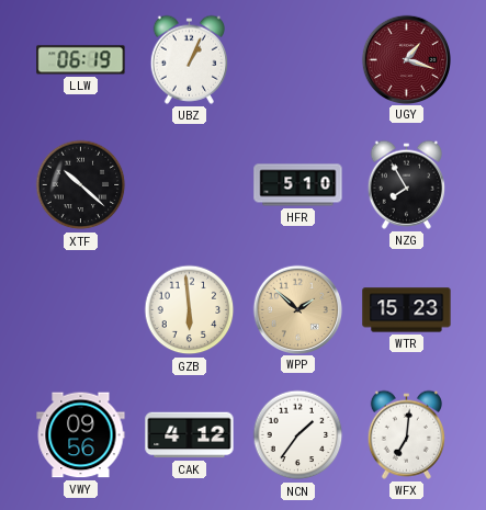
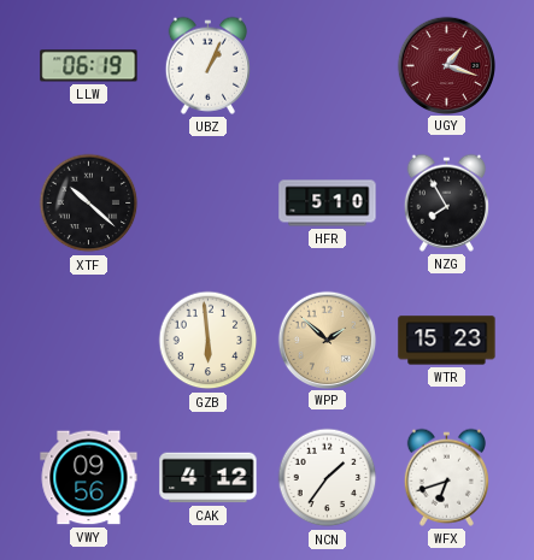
WFX: 7:01 -> 6:42 (446, 477)
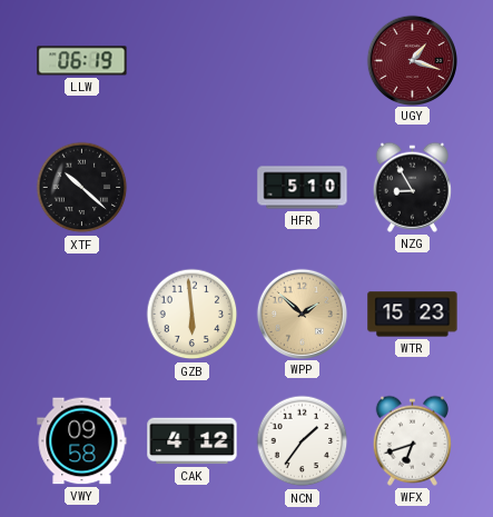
UBZ: 1:04 -> none (207, 65)
NZG: 7:55 -> 8:55 (412, 187)
VWY: 09:56 -> 09:58 (82, 441)
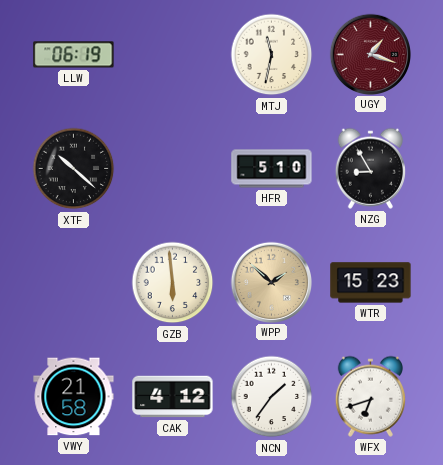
MTJ: none -> 11:32 (272, 55)
VWY: 09:58 -> 21:58 (74, 397)
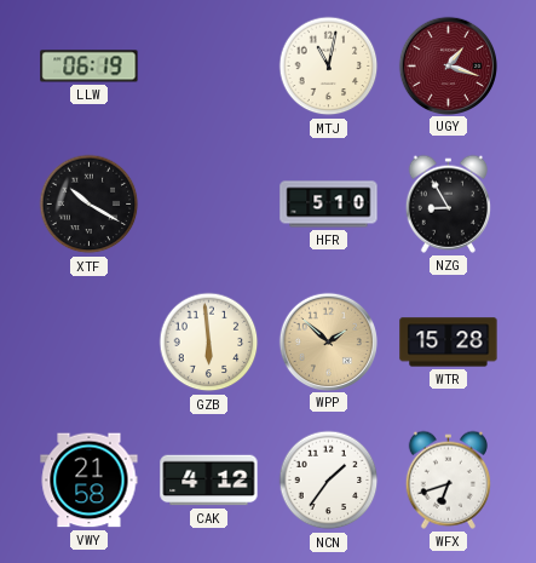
MTJ: 11:32 -> 11:02 (329, 67)
XTF: 10:22 -> 10:20 (90, 205)
WTR: 15:23 -> 15:28 (449, 343)
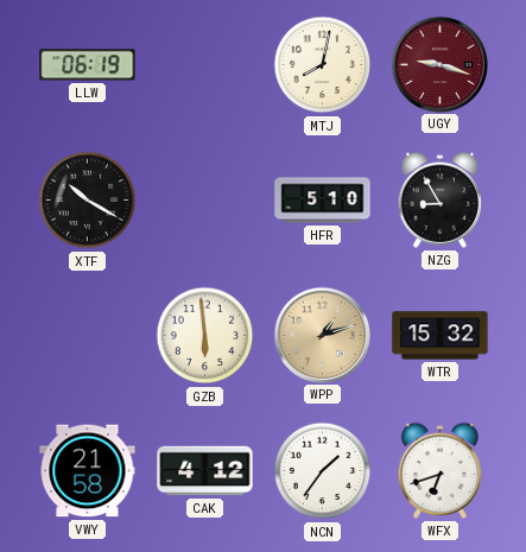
MTJ: 11:02 -> 8:02 (323, 65)
UGY: 1:18 -> 9:18 (439, 64)
WPP: 1:52 -> 1:12 (322, 335)
WTR: 15:28 -> 15:32 (441, 336)
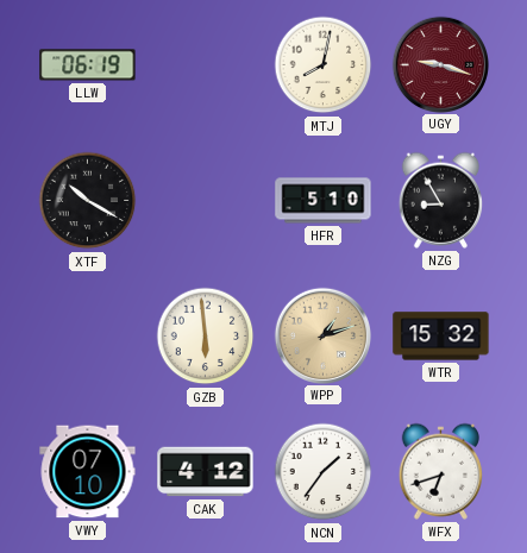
VWY: 21:58 -> 07:10 (88, 472)
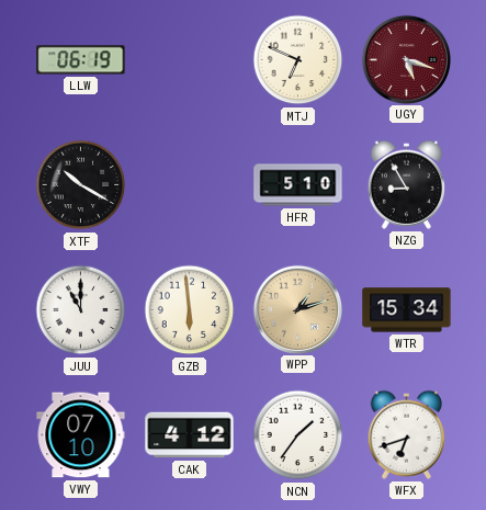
MTJ: 8:02 -> 6:49 (298, 60)
UGY: 9:18 -> 5:18 (406, 59)
JUU: none -> 11:00 (81, 310)
WTR: 15:32 -> 15:34 (407, 310)
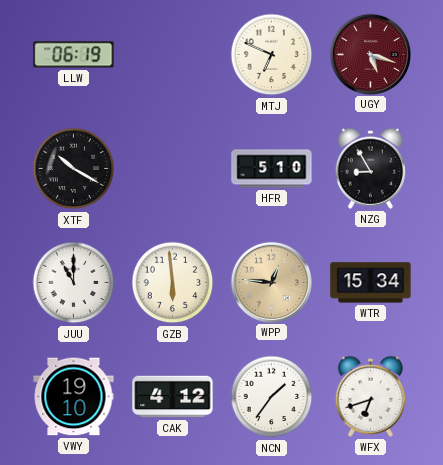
WPP: 1:12 -> 12:46 (271, 282)
VWY: 07:10 -> 19:10 (74, 397)
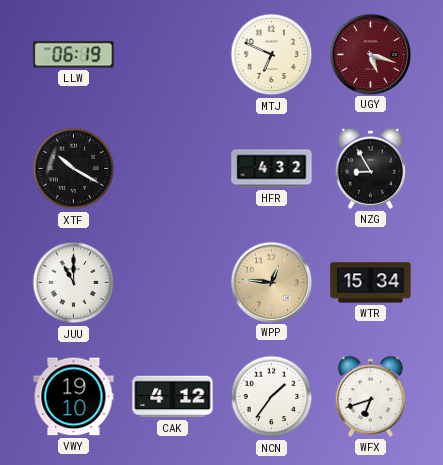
HFR: 5:10 -> 4:32 (272, 169)
GZB: 5:59 -> none (173, 283)
